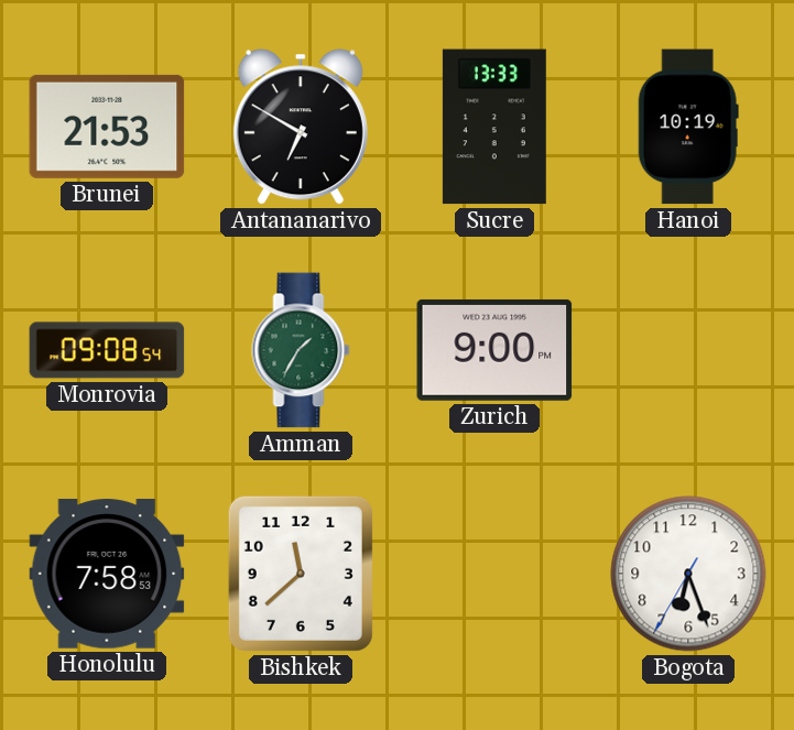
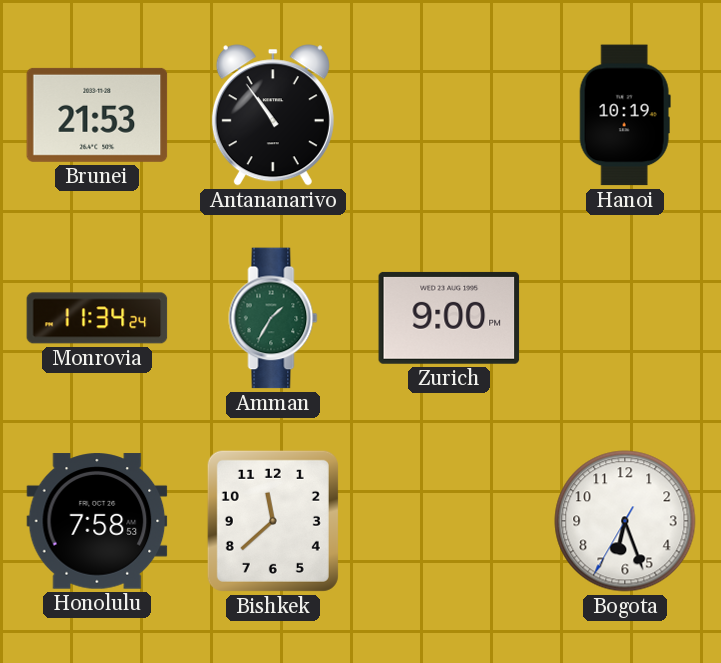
Antananarivo: 6:50 -> 10:54 (273, 115)
Sucre: 13:33 -> none (494, 127)
Monrovia: 09:08 -> 11:34 (97, 318)
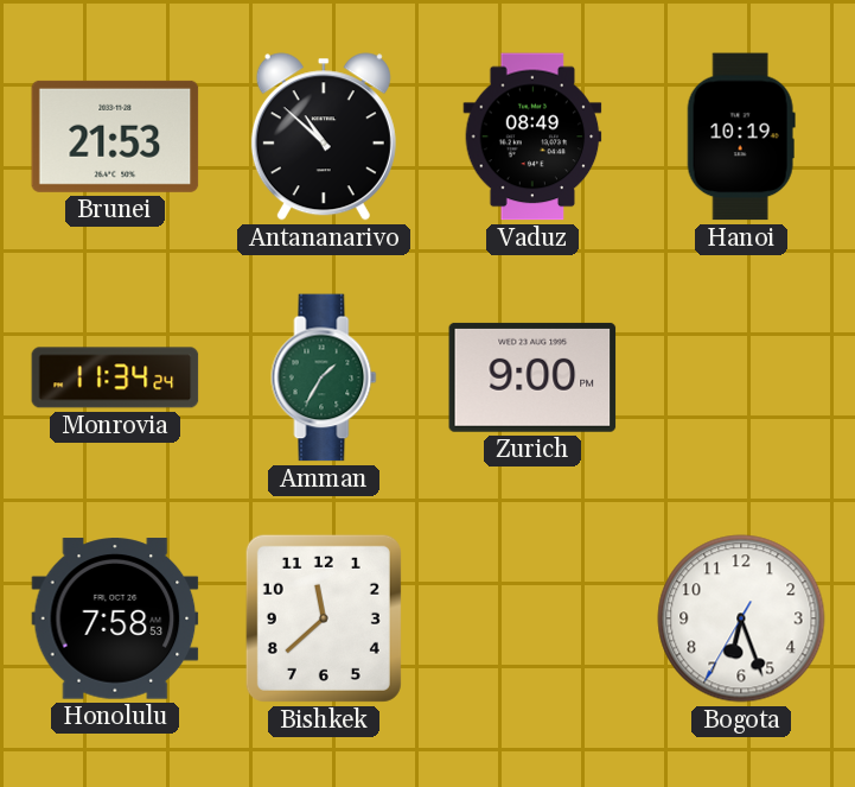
Antananarivo: 10:54 -> 10:52 (324, 137)
Vaduz: none -> 08:49 (532, 137)
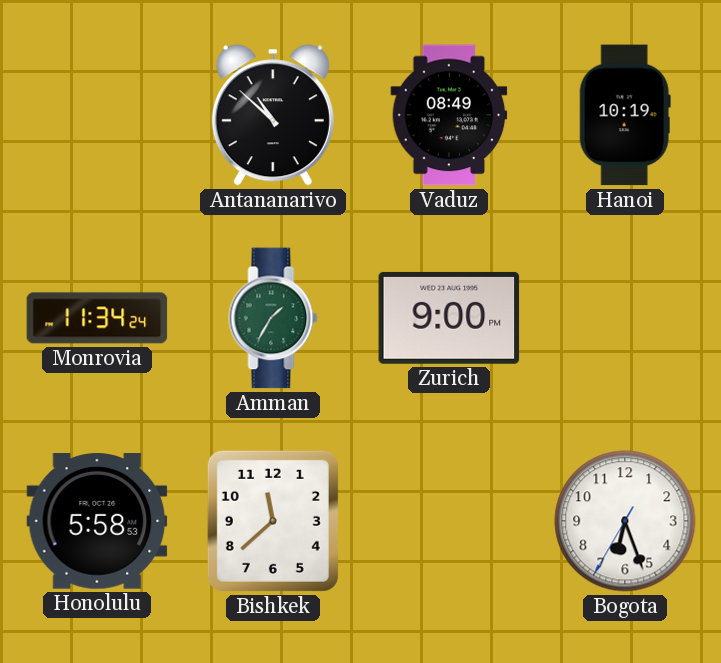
Brunei: 21:53 -> none (115, 137)
Honolulu: 7:58 -> 5:58 (97, 521)
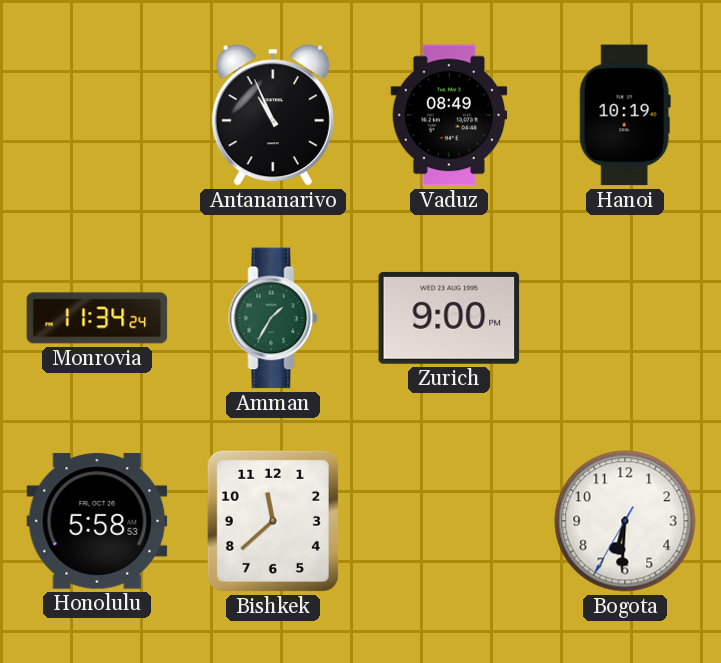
Antananarivo: 10:52 -> 10:56 (273, 115)
Bogota: 6:26 -> 6:30 (625, 521)
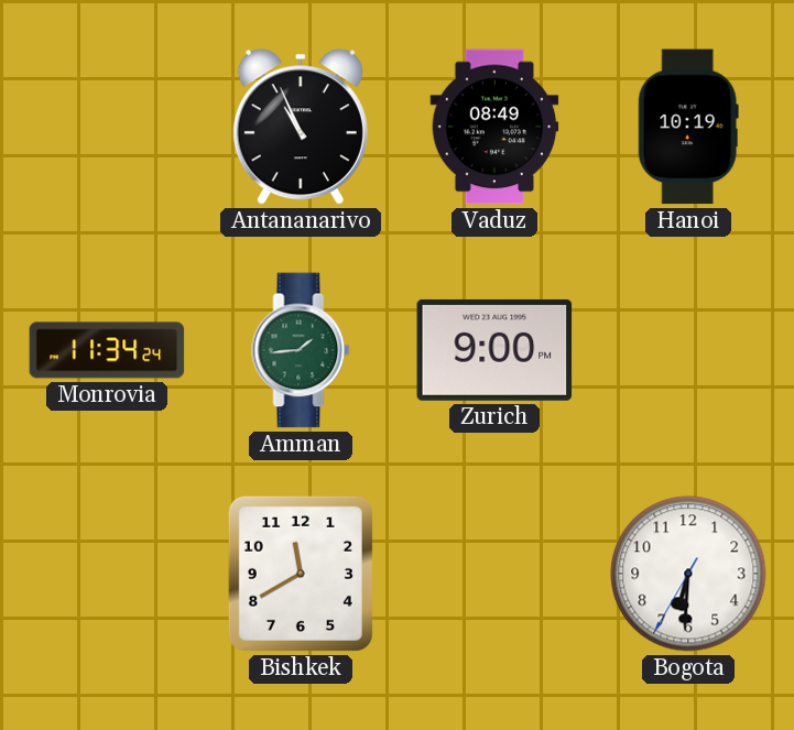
Amman: 1:35 -> 1:44 (301, 350)
Honolulu: 5:58 -> none (97, 521)
Bishkek: 11:38 -> 11:40 (301, 574)
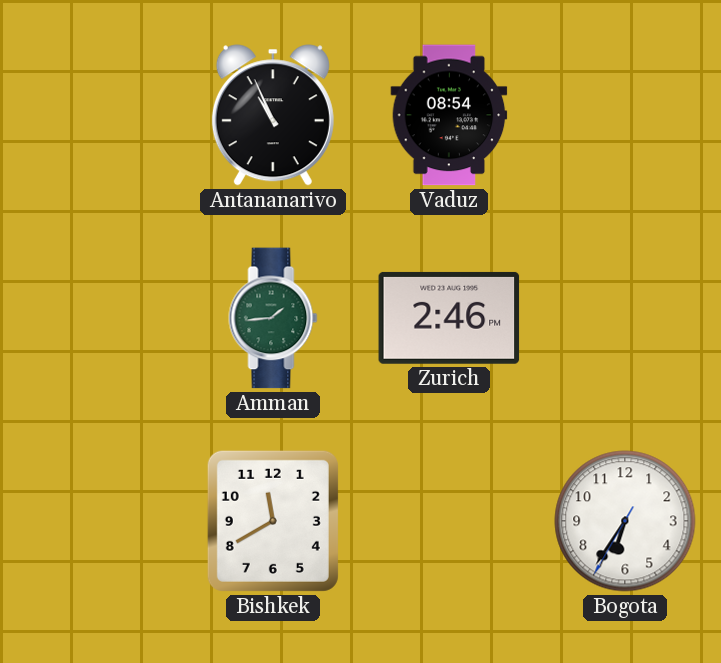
Vaduz: 08:49 -> 08:54 (449, 115)
Hanoi: 10:19 -> none (688, 127)
Monrovia: 11:34 -> none (107, 350)
Zurich: 9:00 -> 2:46 (449, 318)
Bogota: 6:30 -> 6:35 (625, 521)
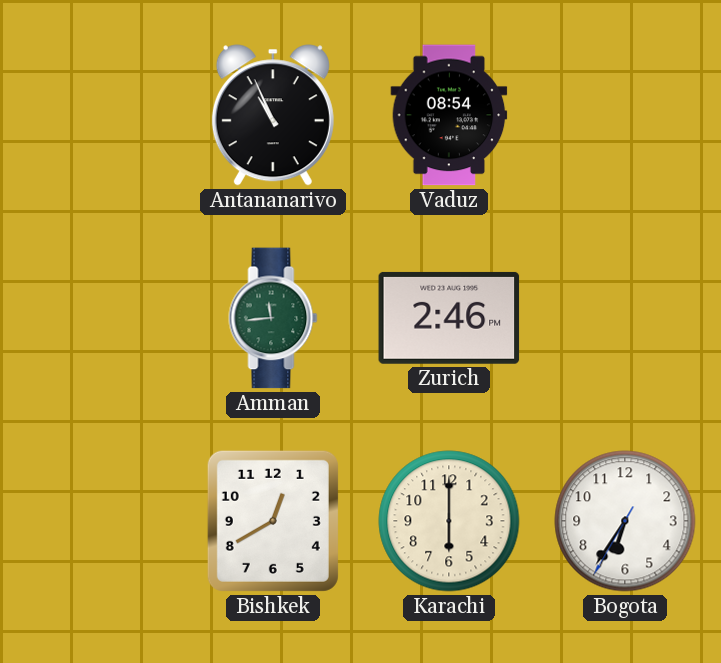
Amman: 1:44 -> 11:44 (273, 318)
Bishkek: 11:40 -> 12:40 (273, 521)
Karachi: none -> 6:00 (449, 521)
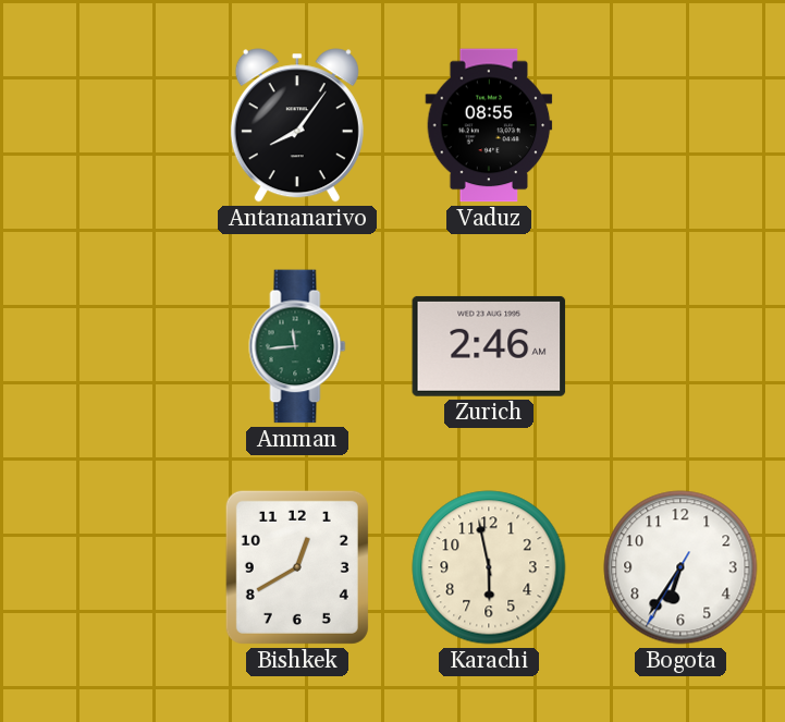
Antananarivo: 10:56 -> 8:06 (297, 125)
Vaduz: 08:54 -> 08:55 (489, 125)
Zurich: 2:46 PM -> 2:46 AM (489, 346)
Karachi: 6:00 -> 5:58 (489, 567)
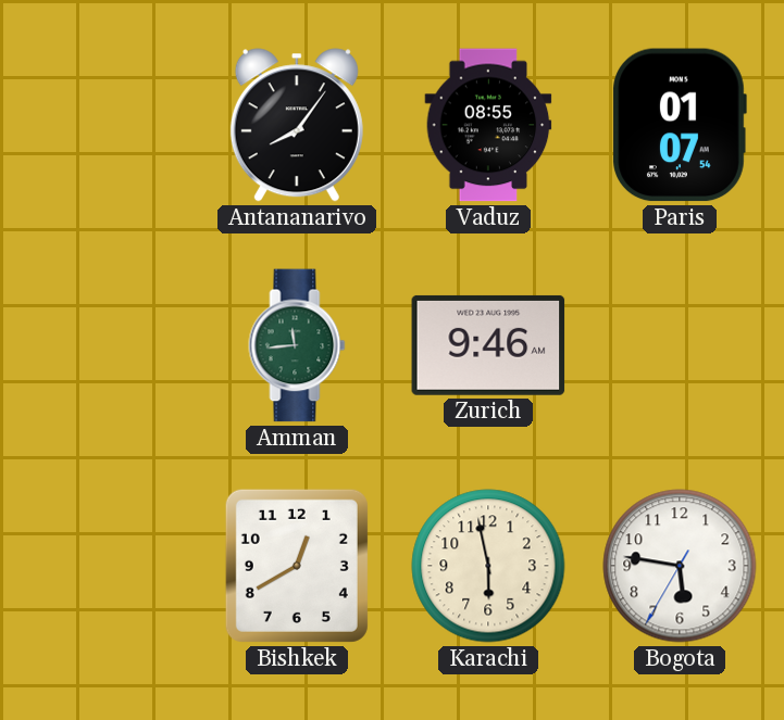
Paris: none -> 01:07 (680, 125)
Zurich: 2:46 -> 9:46 (488, 345)
Bogota: 6:35 -> 5:46 (680, 566)
